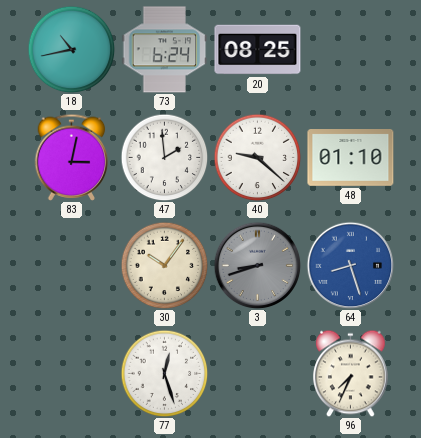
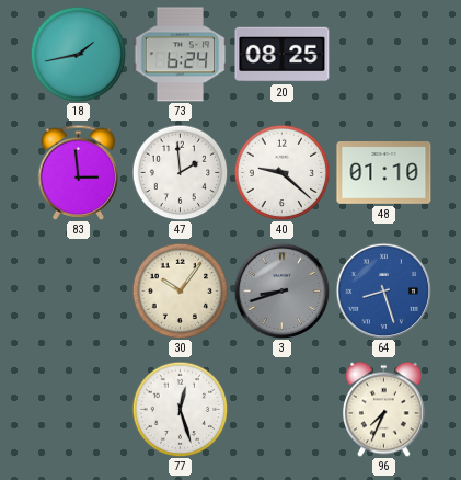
18: 10:43 -> 1:43 (78, 54)
83: 3:02 -> 2:59 (79, 172)
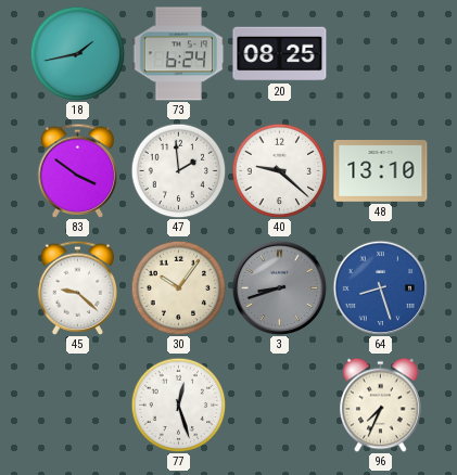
83: 2:59 -> 3:51 (78, 170)
48: 01:10 -> 13:10 (381, 171)
45: none -> 9:22 (78, 287)
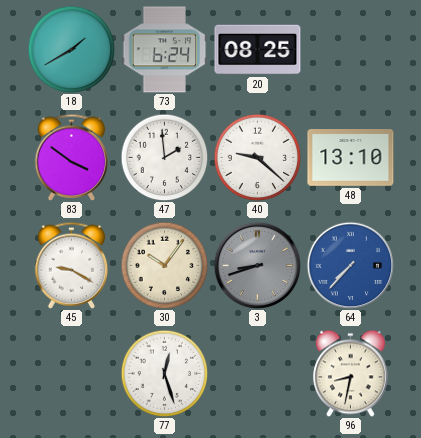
18: 1:43 -> 1:40 (71, 49)
45: 9:22 -> 9:20 (72, 265)
64: 8:27 -> 7:37 (350, 265)
96: 7:34 -> 8:32 (351, 373)
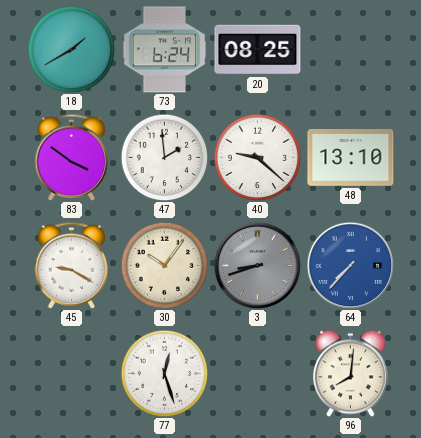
96: 8:32 -> 8:01 (351, 373)
